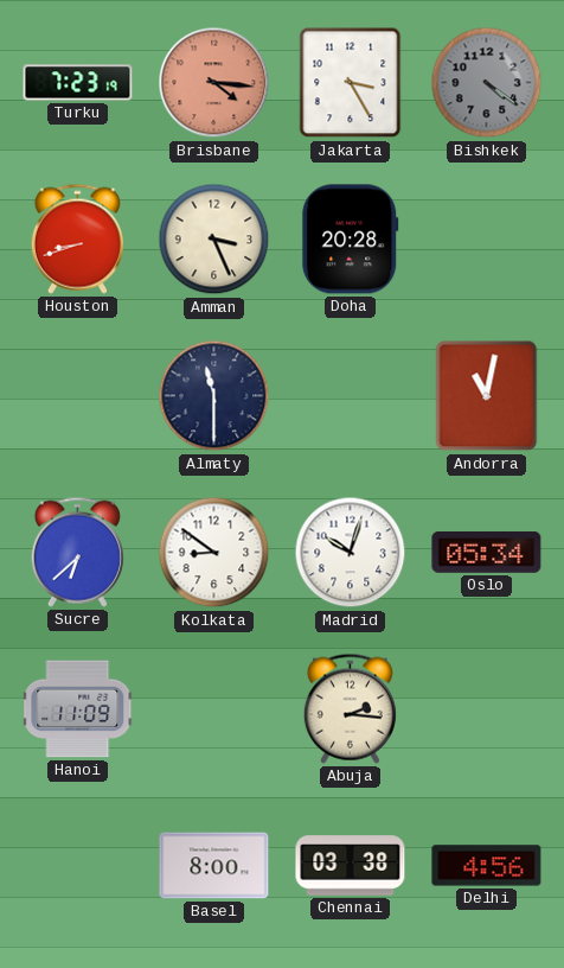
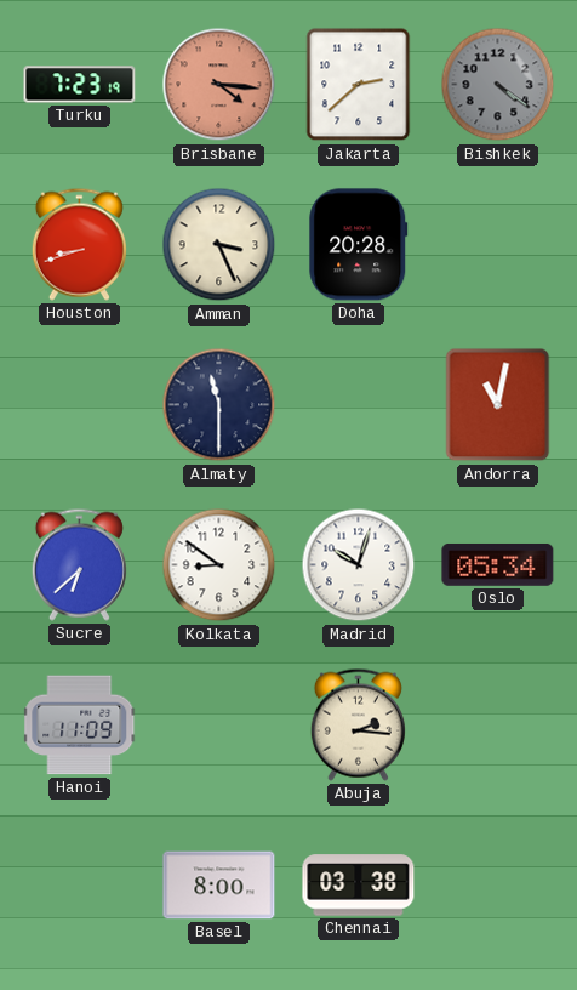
Jakarta: 3:25 -> 2:38 (359, 85)
Delhi: 4:56 -> none (487, 866)
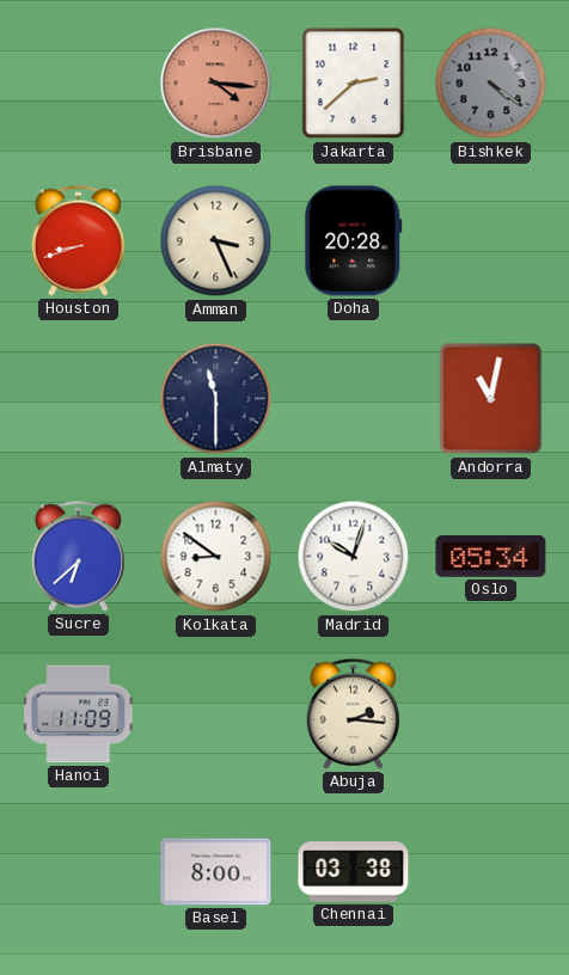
Turku: 7:23 -> none (80, 85)
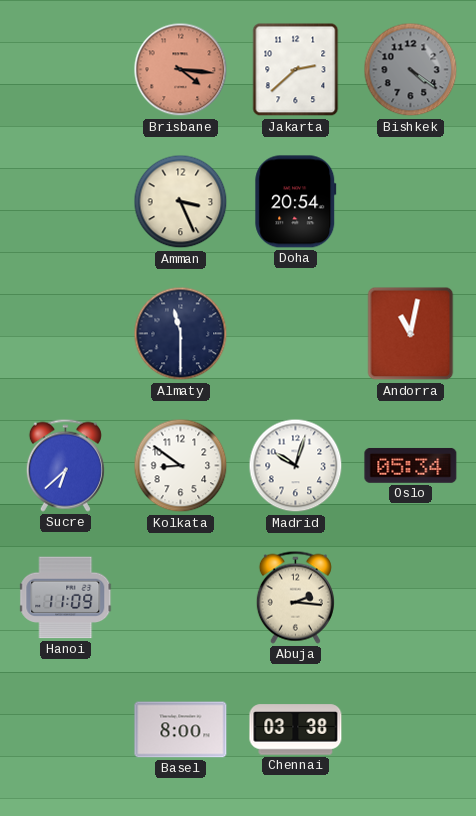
Houston: 8:42 -> none (78, 240)
Doha: 20:28 -> 20:54 (296, 202)
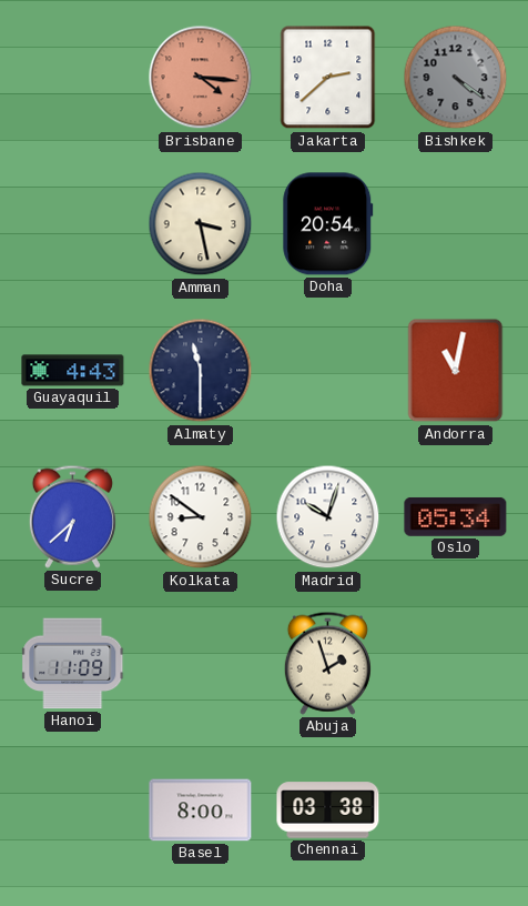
Amman: 3:26 -> 3:28 (201, 224)
Guayaquil: none -> 4:43 (73, 371)
Abuja: 2:16 -> 1:57 (327, 663)
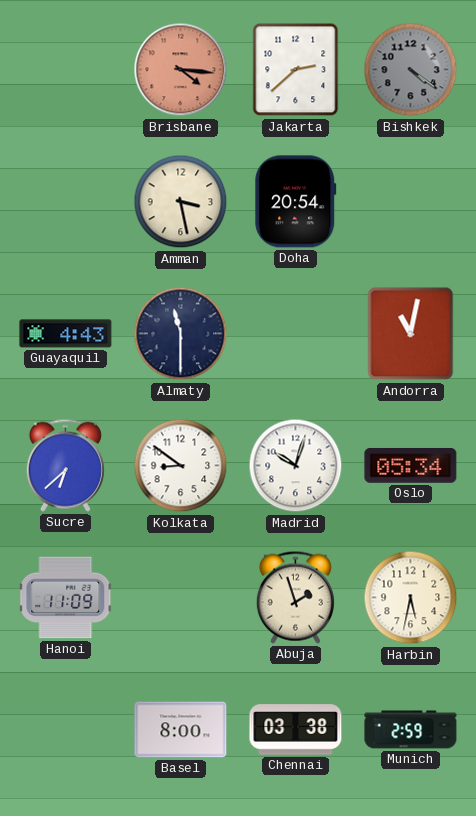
Harbin: none -> 5:32 (411, 598)
Munich: none -> 2:59 (411, 730)
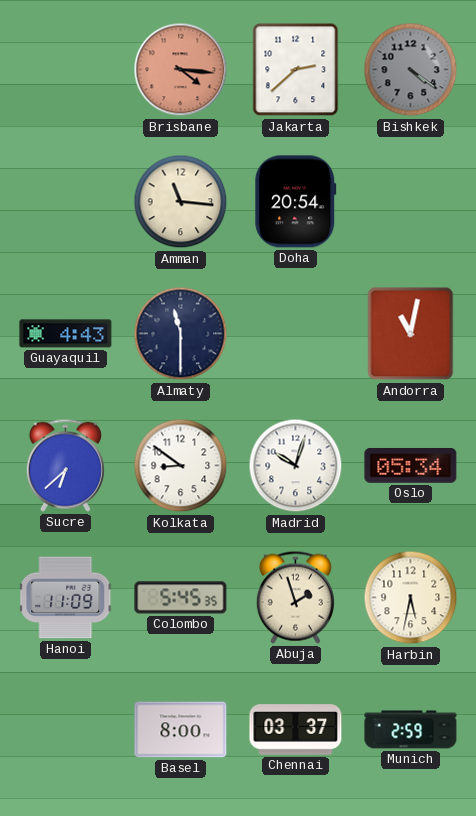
Amman: 3:28 -> 11:16 (181, 202)
Colombo: none -> 5:45 (181, 598)
Chennai: 03:38 -> 03:37 (296, 730)
